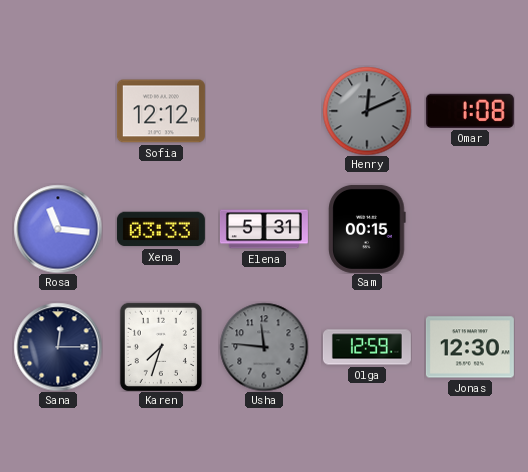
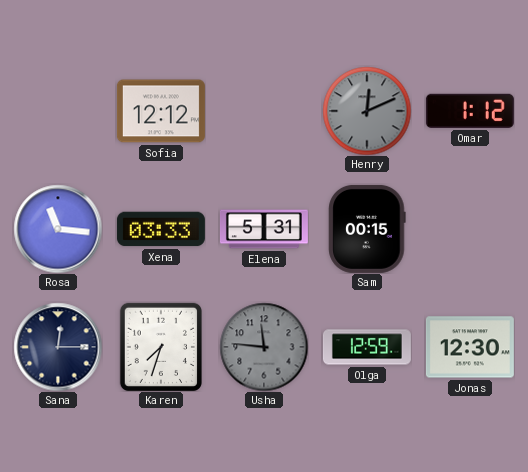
Omar: 1:08 -> 1:12 (470, 111)
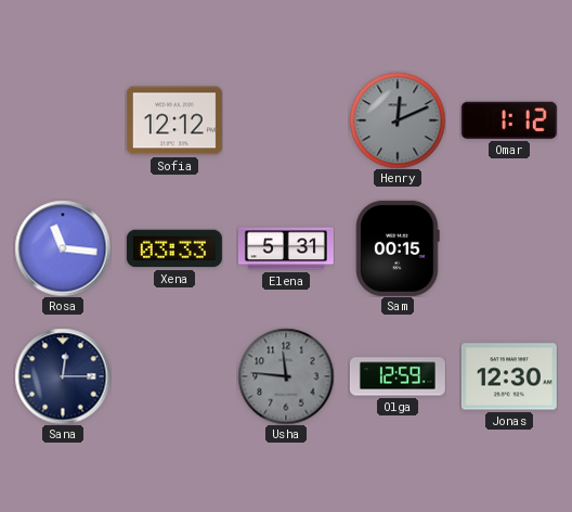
Karen: 7:33 -> none (161, 346)
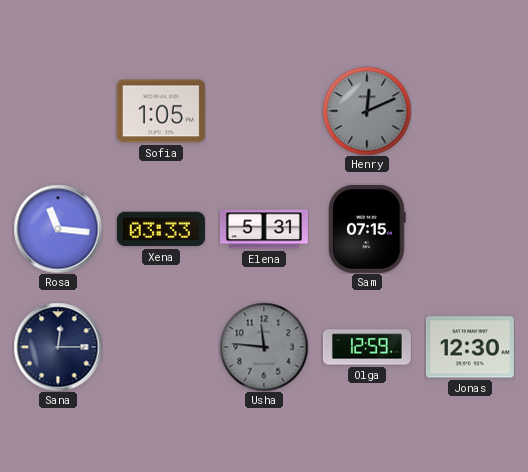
Sofia: 12:12 -> 1:05 (161, 111)
Omar: 1:12 -> none (509, 120)
Sam: 00:15 -> 07:15 (367, 229)
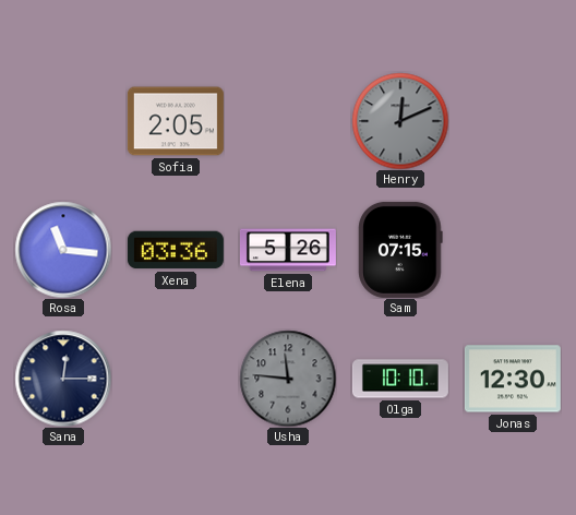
Sofia: 1:05 -> 2:05 (176, 121)
Xena: 03:33 -> 03:36 (176, 250)
Elena: 5:31 -> 5:26 (288, 250)
Olga: 12:59 -> 10:10 (400, 379)
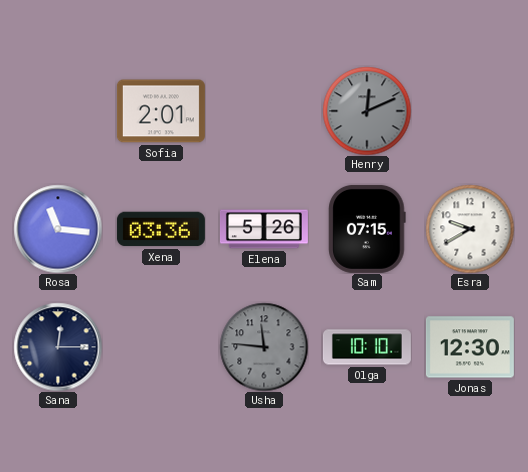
Sofia: 2:05 -> 2:01 (161, 111)
Esra: none -> 9:40 (470, 229)
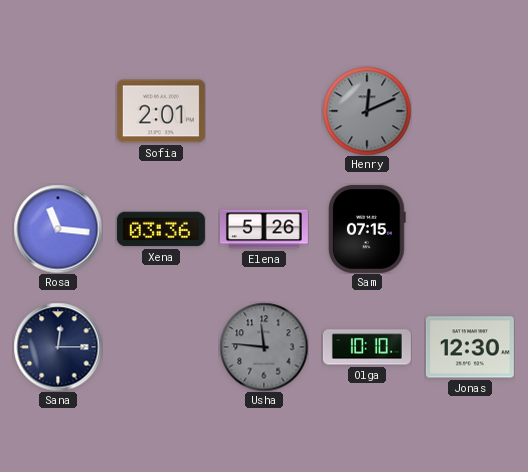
Esra: 9:40 -> none (470, 229)
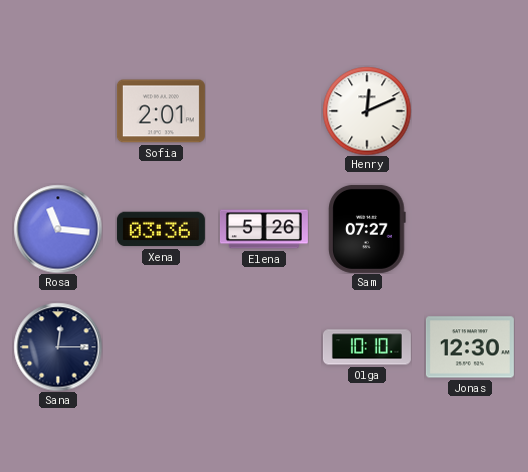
Henry dial: grey -> white (367, 111)
Sam: 07:15 -> 07:27 (367, 229)
Usha: 11:46 -> none (264, 347)
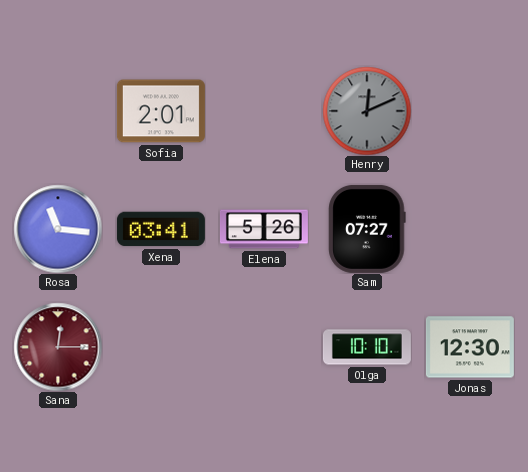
Henry dial: white -> grey (367, 111)
Xena: 03:36 -> 03:41 (161, 229)
Sana dial: navy -> burgundy (58, 347)
